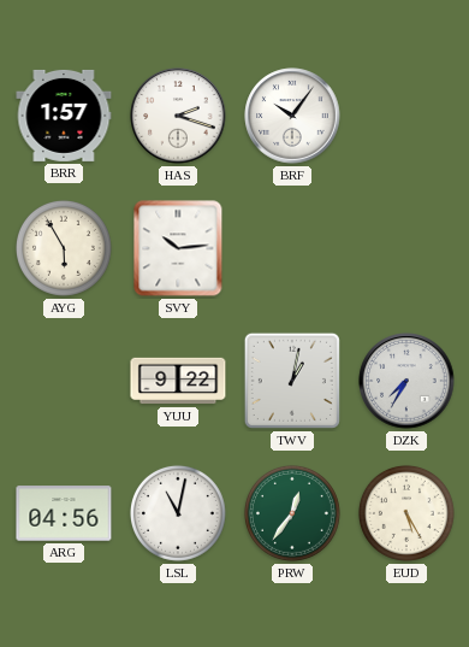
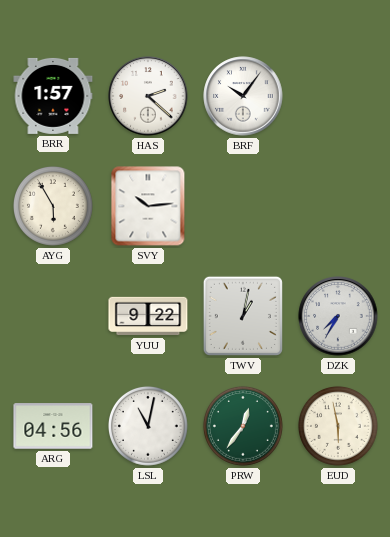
HAS: 2:18 -> 2:22 (148, 96)
EUD: 5:25 -> 5:58 (338, 426)
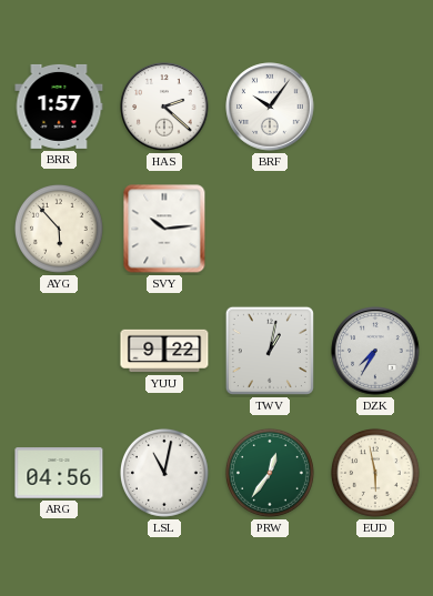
AYG: 5:55 -> 5:53 (59, 229)
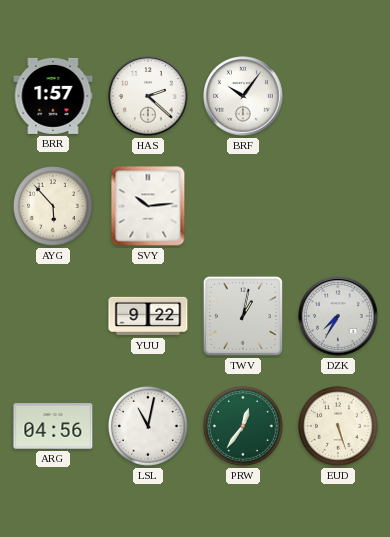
EUD: 5:58 -> 5:27 (338, 426)
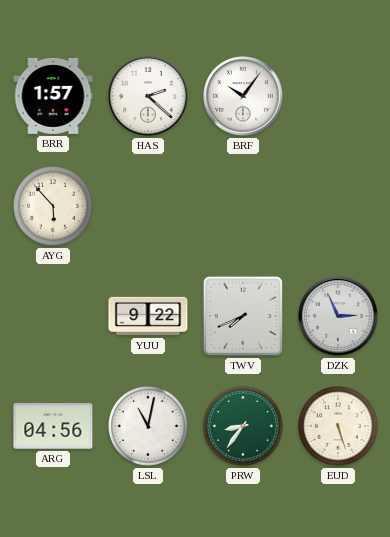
SVY: 10:14 -> none (148, 206)
TWV: 1:02 -> 7:41 (243, 316)
DZK: 7:35 -> 2:56 (338, 316)
PRW: 12:36 -> 8:36 (243, 426)
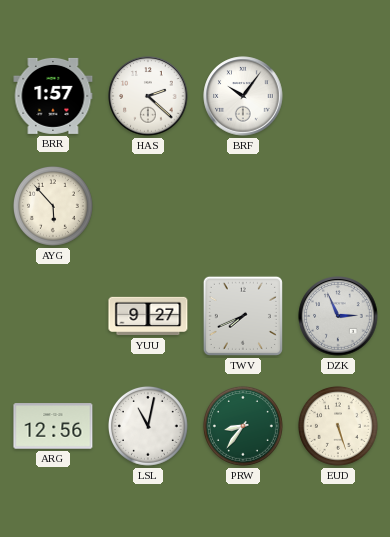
YUU: 9:22 -> 9:27 (148, 316)
ARG: 04:56 -> 12:56 (53, 426)
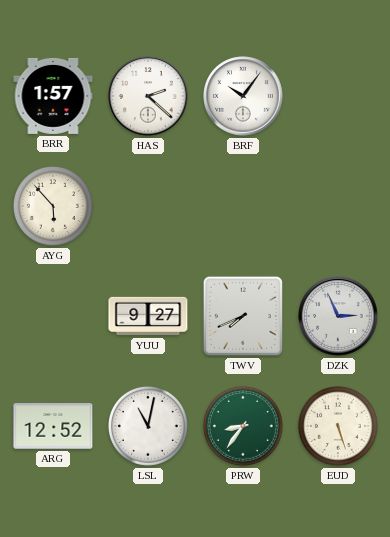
ARG: 12:56 -> 12:52 (53, 426)
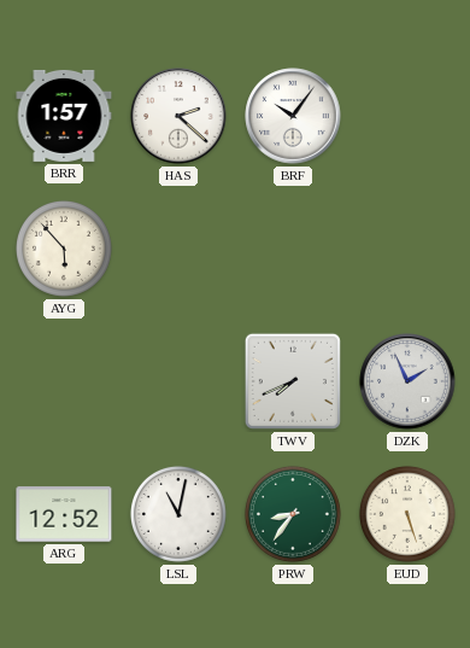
YUU: 9:27 -> none (148, 316)
DZK: 2:56 -> 1:56 (407, 381)
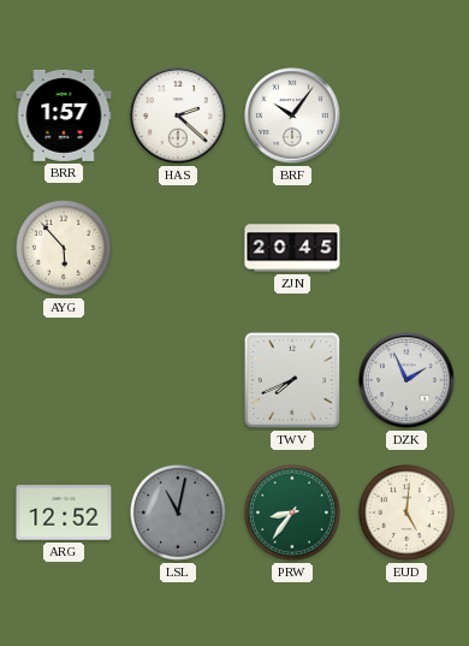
ZJN: none -> 20:45 (292, 248)
LSL dial: white -> grey (178, 512)
EUD: 5:27 -> 5:01 (406, 512)
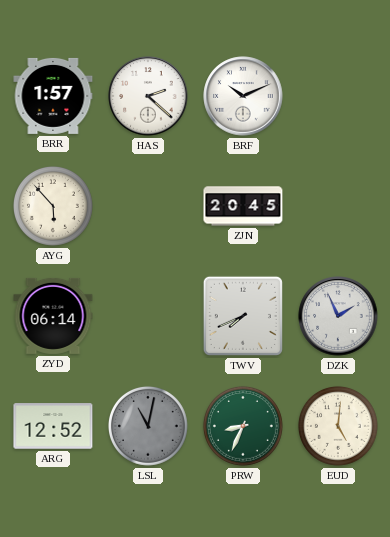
BRF: 10:06 -> 10:11 (243, 96)
ZYD: none -> 06:14 (53, 316)
PRW: 8:36 -> 8:34 (243, 426)
